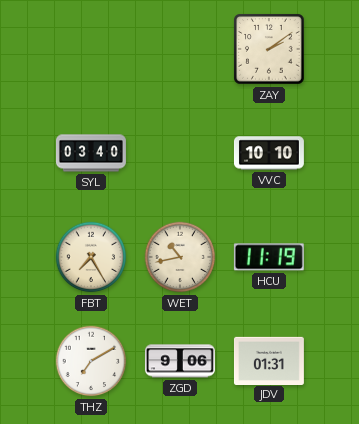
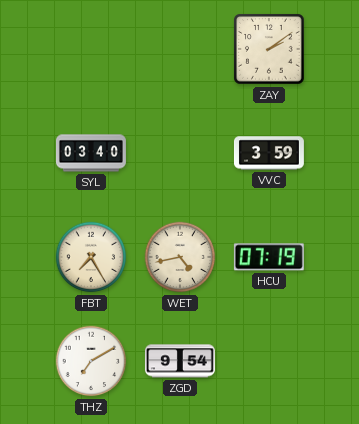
VVC: 10:10 -> 3:59 (269, 153)
WET: 10:43 -> 4:43 (180, 257)
HCU: 11:19 -> 07:19 (269, 257)
ZGD: 9:06 -> 9:54 (180, 361)
JDV: 01:31 -> none (269, 360)
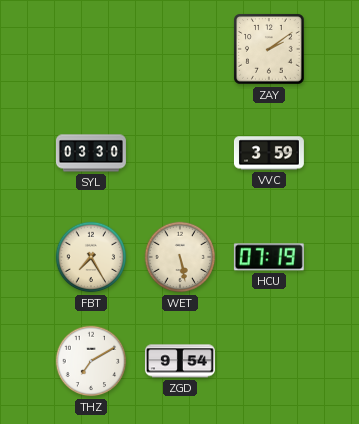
SYL: 03:40 -> 03:30 (91, 153)
WET: 4:43 -> 5:28 (180, 257)
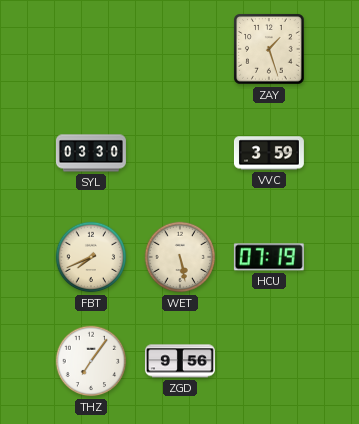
ZAY: 2:09 -> 1:27 (269, 49)
FBT: 7:25 -> 7:41 (91, 257)
THZ: 7:10 -> 7:06 (91, 361)
ZGD: 9:54 -> 9:56 (180, 361)
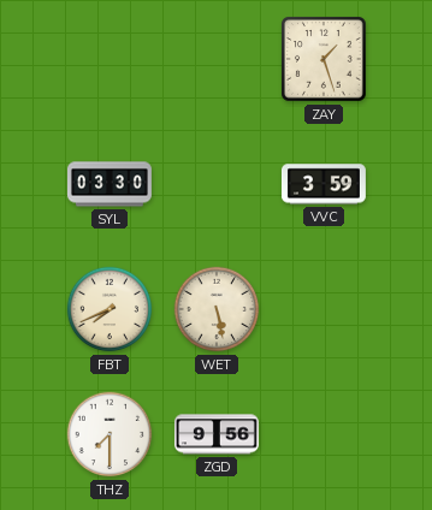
HCU: 07:19 -> none (269, 257)
THZ: 7:06 -> 7:30 (110, 434)
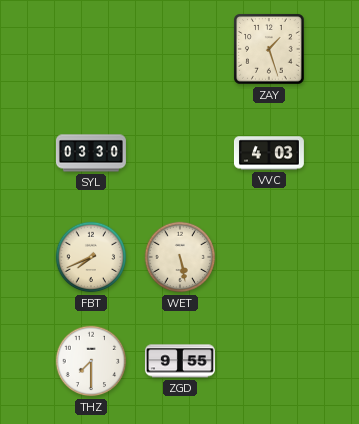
VVC: 3:59 -> 4:03 (269, 153)
ZGD: 9:56 -> 9:55 (180, 361)
